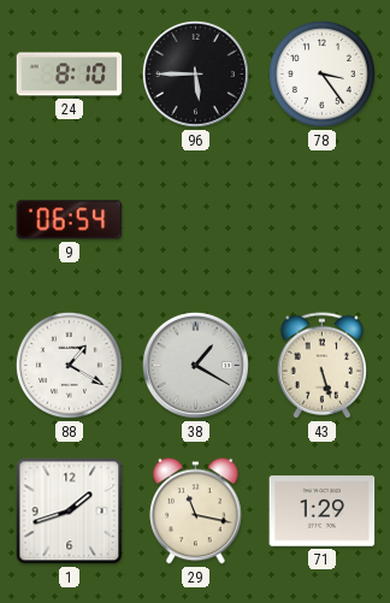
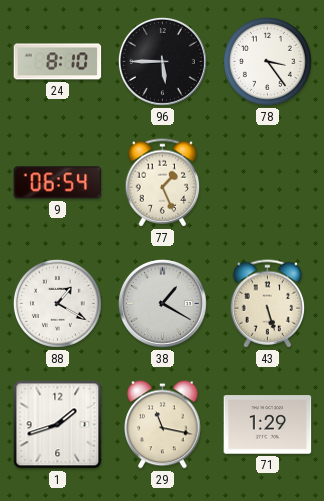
77: none -> 1:26 (163, 183)
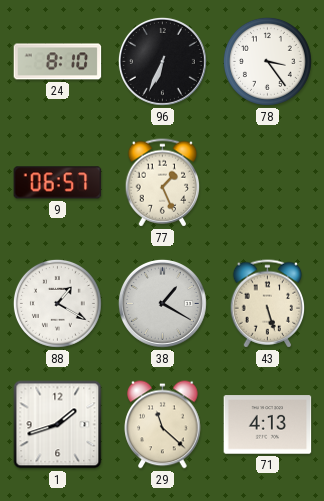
96: 5:45 -> 6:34 (162, 61)
9: 06:54 -> 06:57 (58, 183)
29: 11:17 -> 11:22 (163, 425)
71: 1:29 -> 4:13 (268, 425)
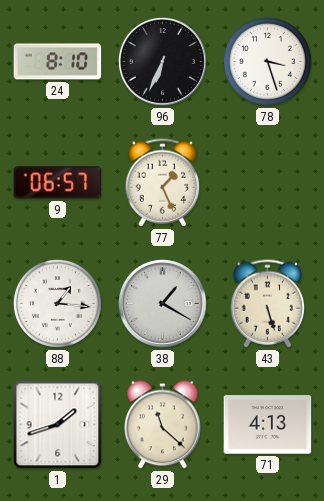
78: 3:24 -> 3:27 (267, 61)
88: 1:20 -> 1:16 (57, 303)
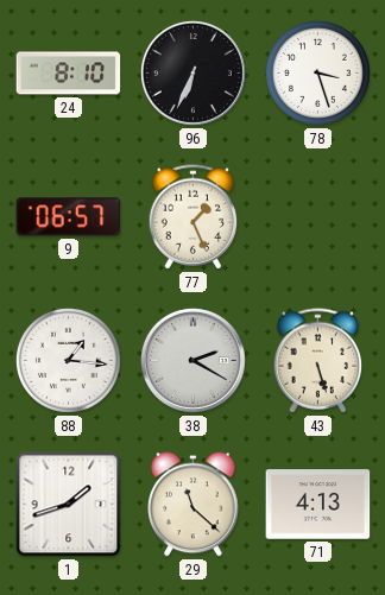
38: 1:20 -> 2:20 (192, 360)
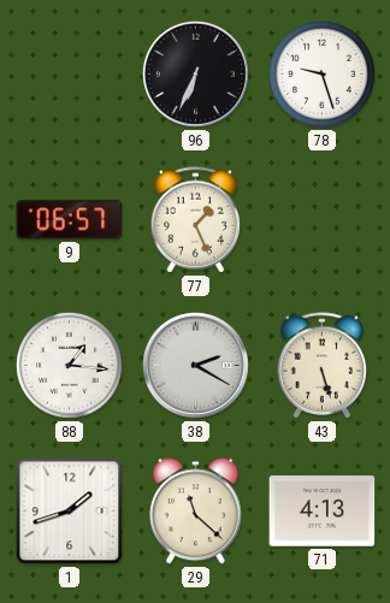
24: 8:10 -> none (69, 74)
78: 3:27 -> 9:27 (321, 73)
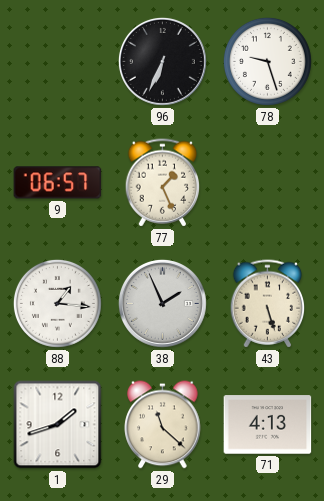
38: 2:20 -> 1:56 (162, 303)
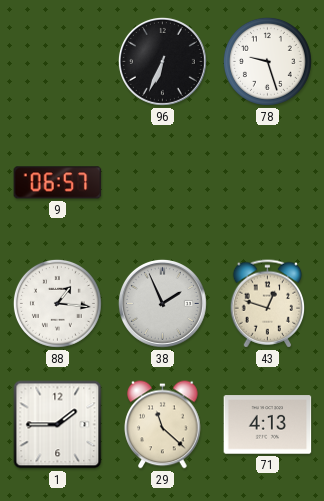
77: 1:26 -> none (163, 183)
43: 5:27 -> 12:48 (268, 304)
1: 1:42 -> 1:45 (58, 425)
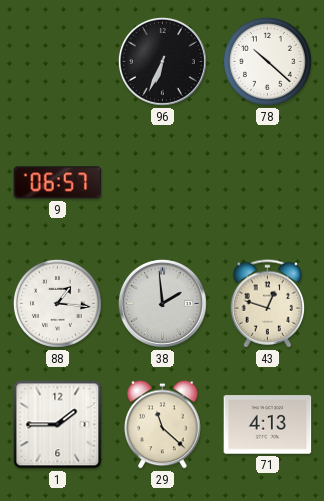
78: 9:27 -> 10:22 (267, 61)
38: 1:56 -> 1:59 (162, 303)
